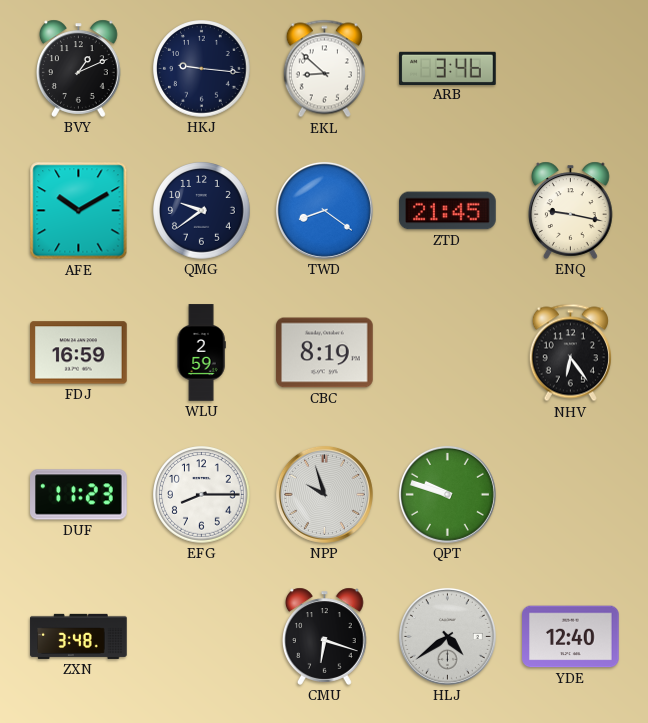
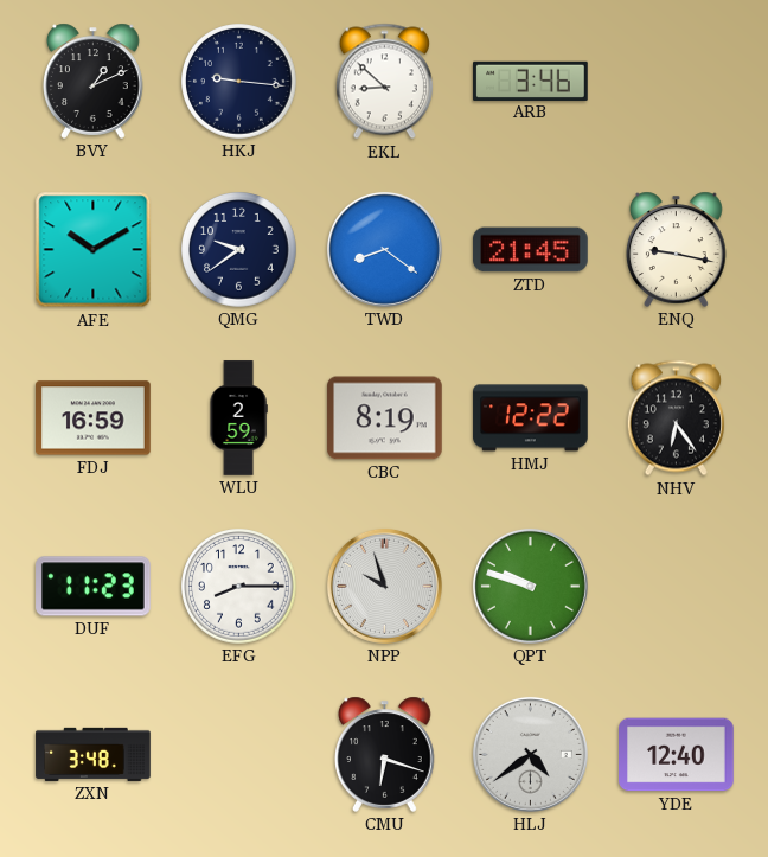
HMJ: none -> 12:22 (531, 418)
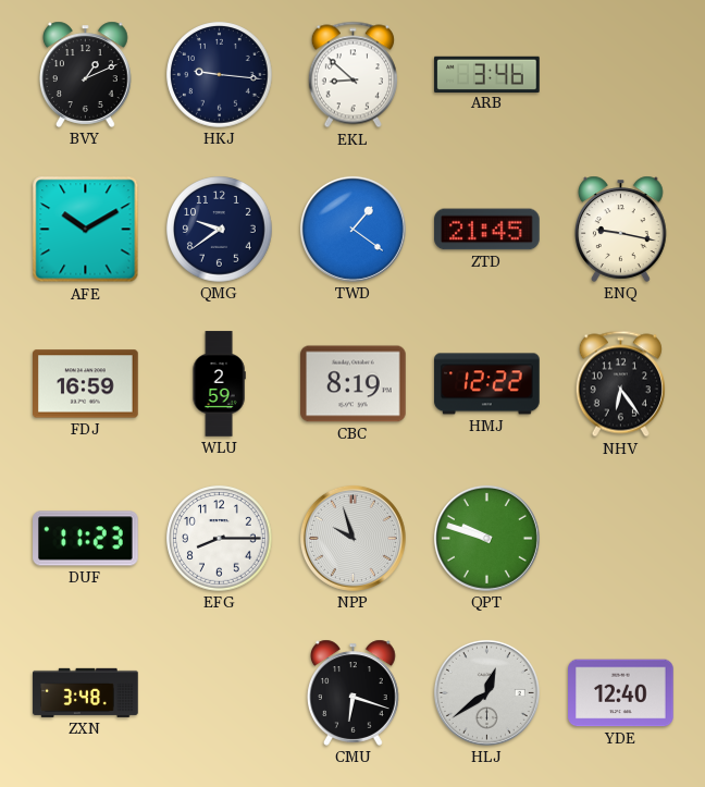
TWD: 8:21 -> 1:21 (352, 229)
HLJ: 4:39 -> 12:39 (486, 692)
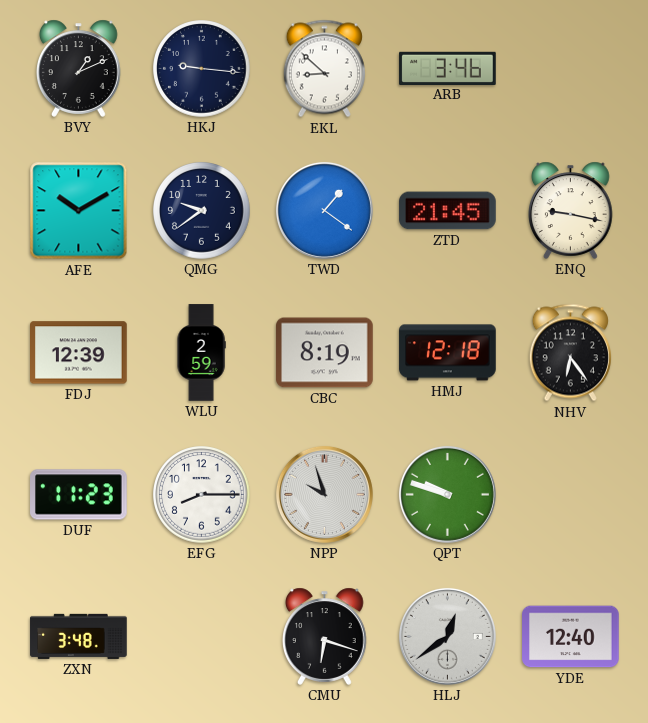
FDJ: 16:59 -> 12:39 (79, 353)
HMJ: 12:22 -> 12:18 (448, 353)
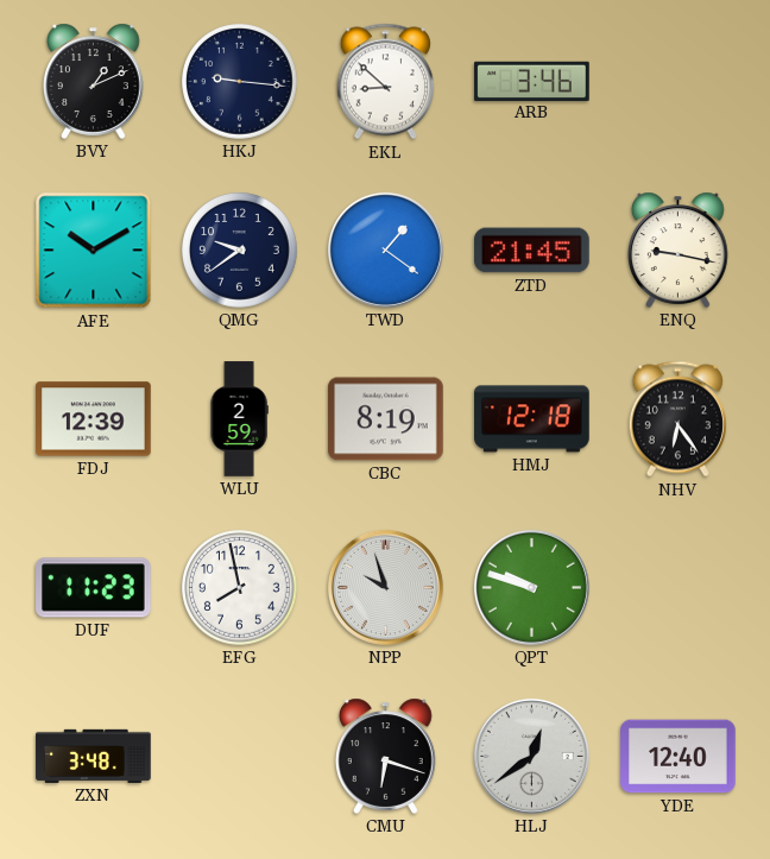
EFG: 8:15 -> 7:58 (240, 588)
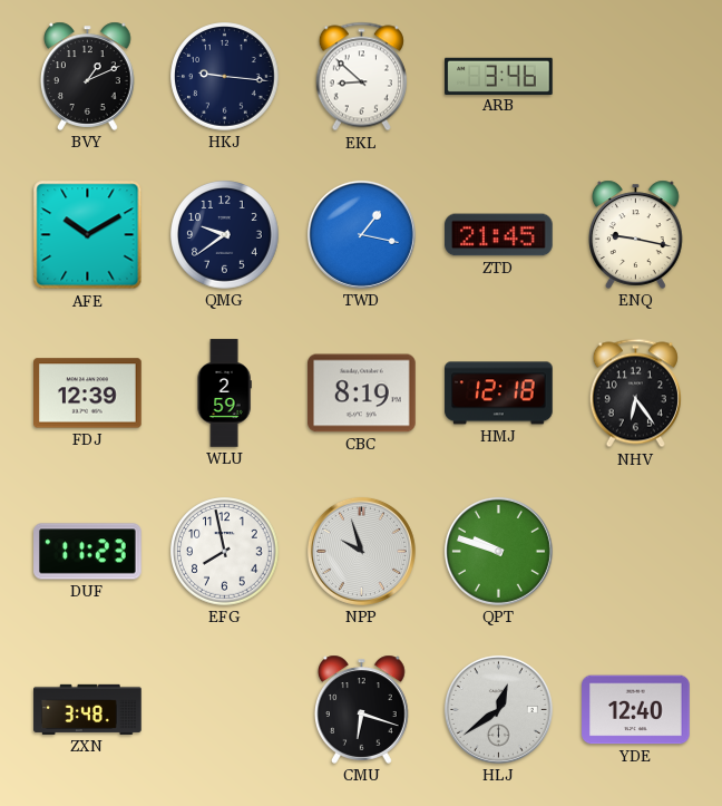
TWD: 1:21 -> 1:17 (361, 234)
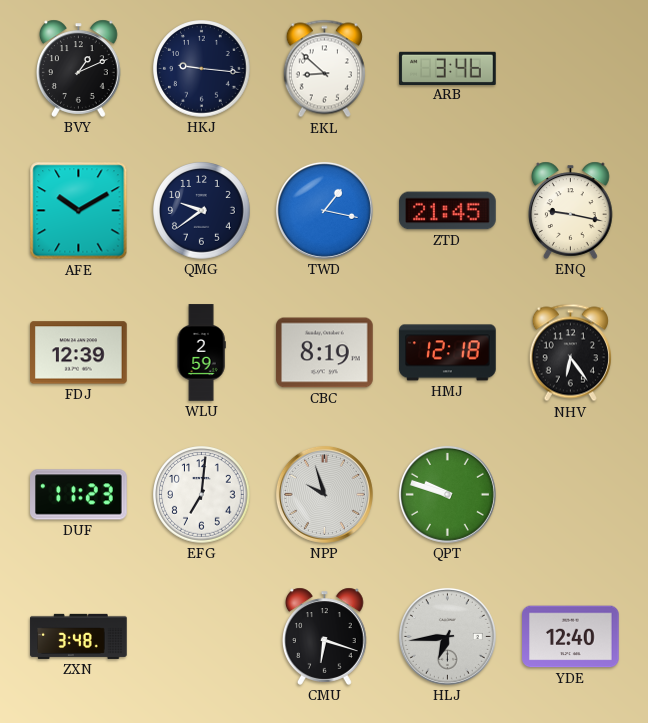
EFG: 7:58 -> 7:01 (202, 495)
HLJ: 12:39 -> 6:44 (447, 636)
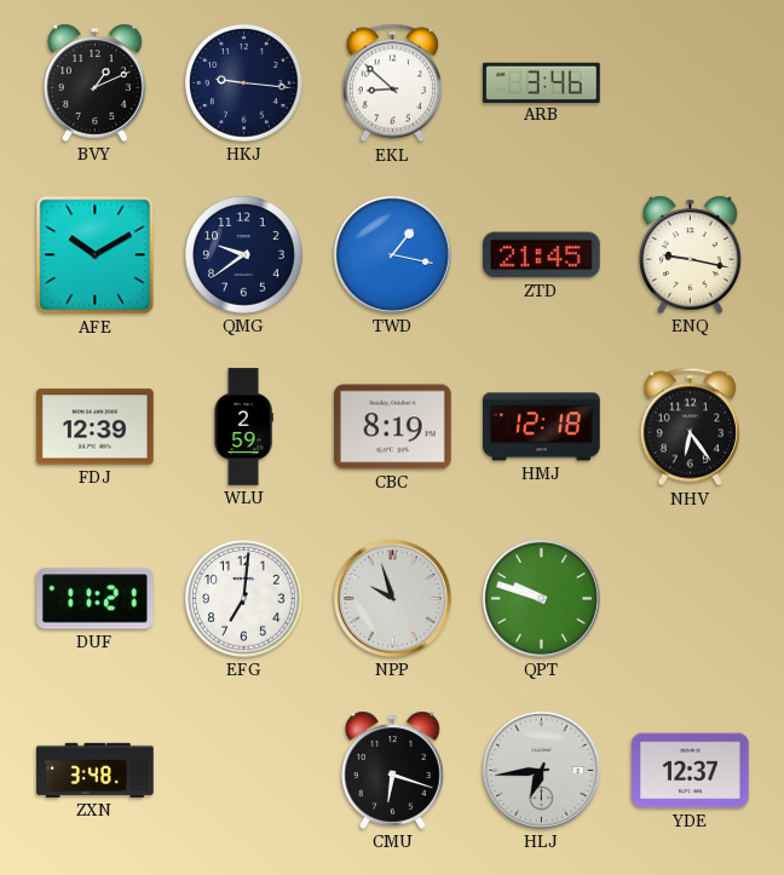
DUF: 11:23 -> 11:21 (96, 599)
YDE: 12:40 -> 12:37 (691, 771)
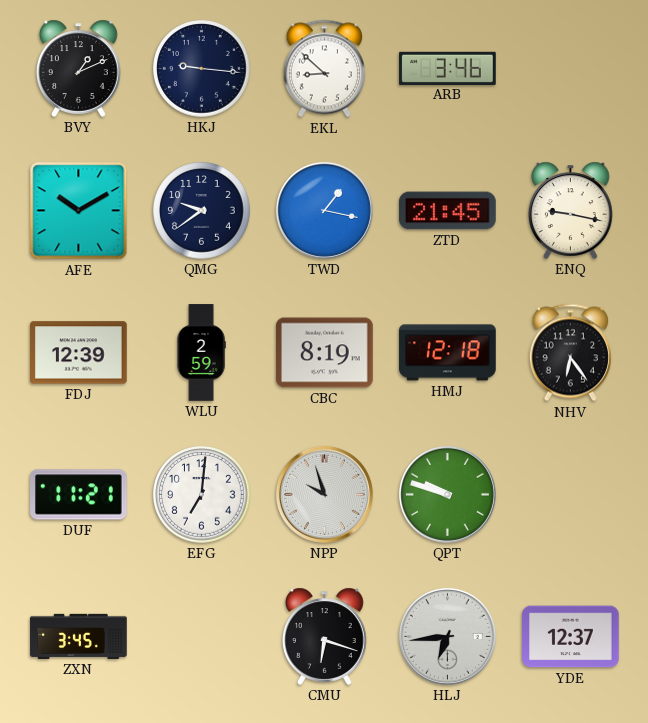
ZXN: 3:48 -> 3:45 (79, 636)
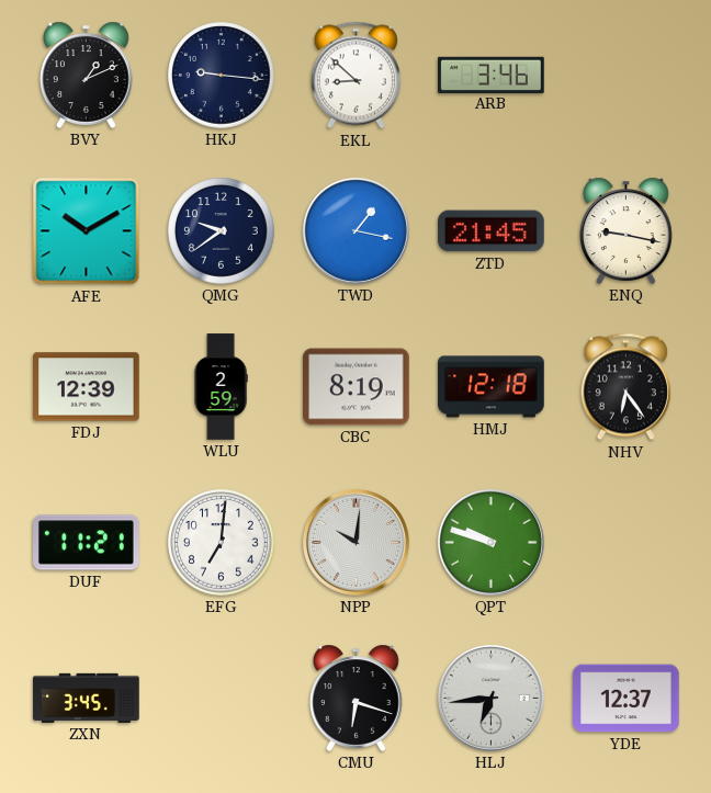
NPP: 9:57 -> 10:01 (356, 542)
